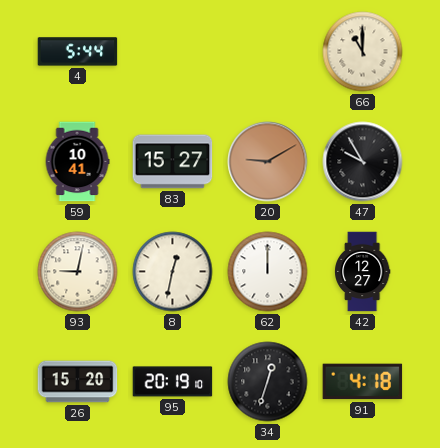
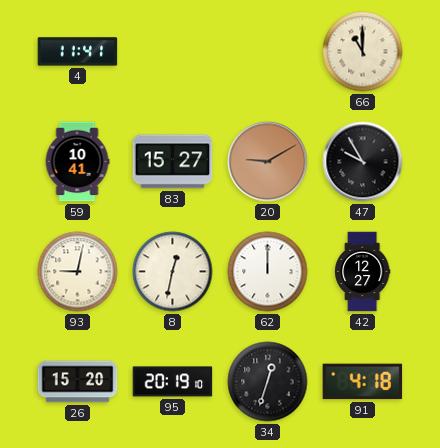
4: 5:44 -> 11:41 (78, 52)
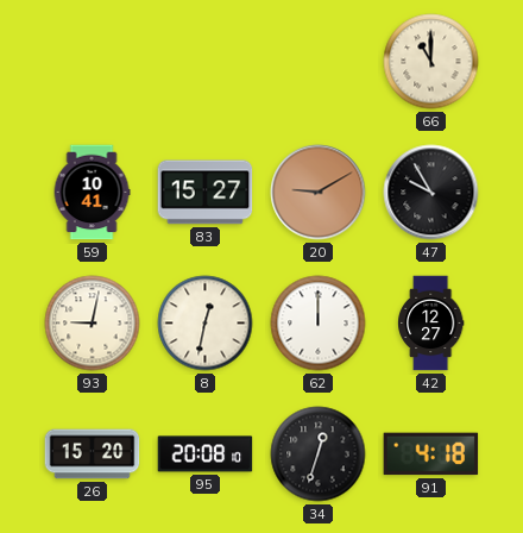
4: 11:41 -> none (78, 52)
95: 20:19 -> 20:08 (206, 454)
